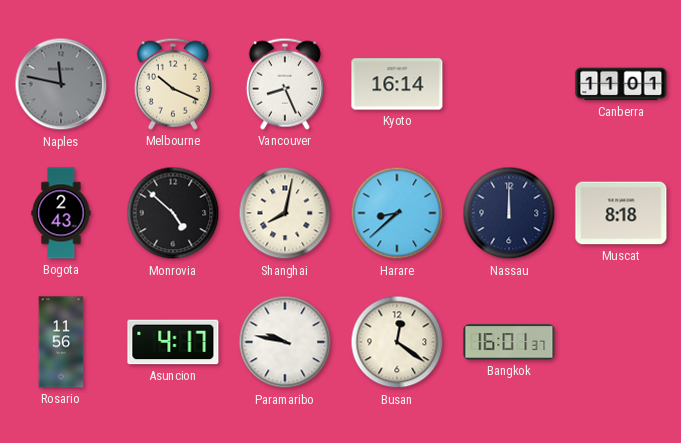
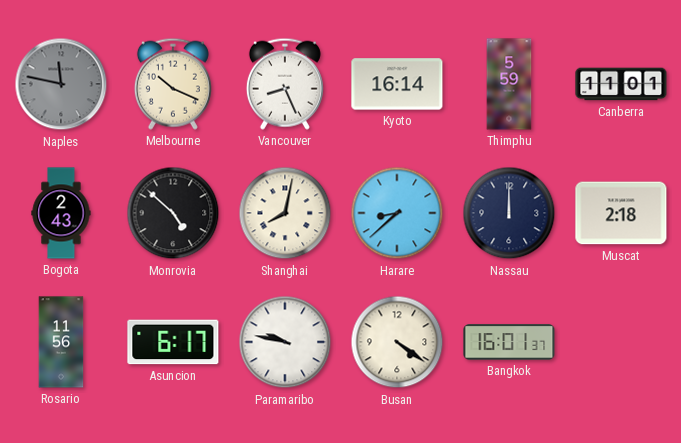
Thimphu: none -> 5:59 (509, 84)
Muscat: 8:18 -> 2:18 (621, 213)
Asuncion: 4:17 -> 6:17 (173, 342)
Busan: 12:21 -> 4:21 (397, 342)
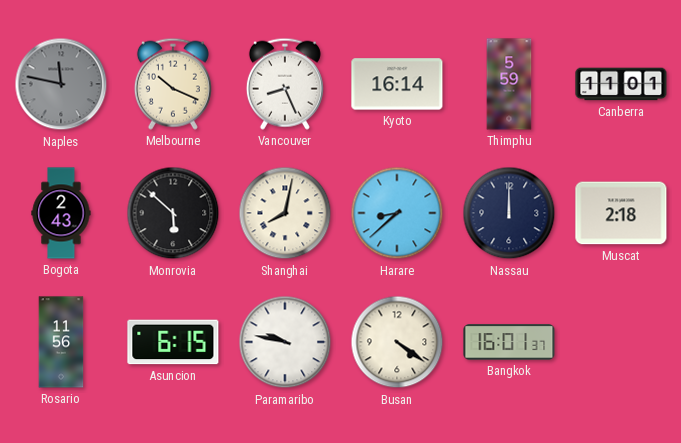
Monrovia: 4:52 -> 5:52 (173, 213)
Asuncion: 6:17 -> 6:15 (173, 342)
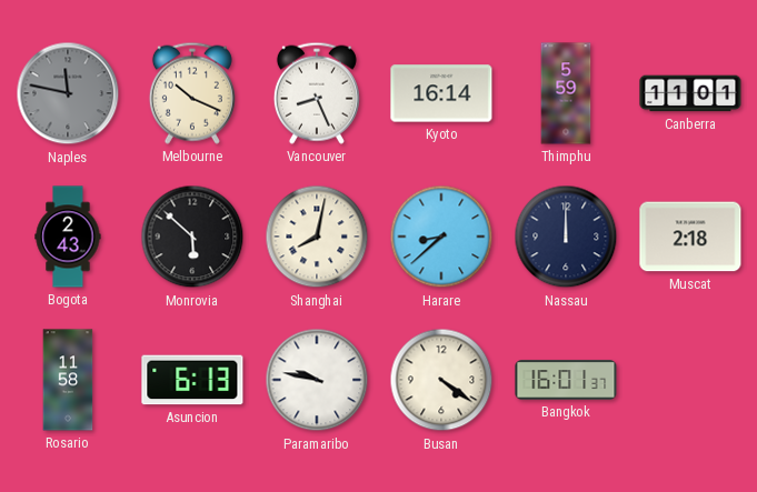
Rosario: 11:56 -> 11:58 (68, 380)
Asuncion: 6:15 -> 6:13 (192, 380)
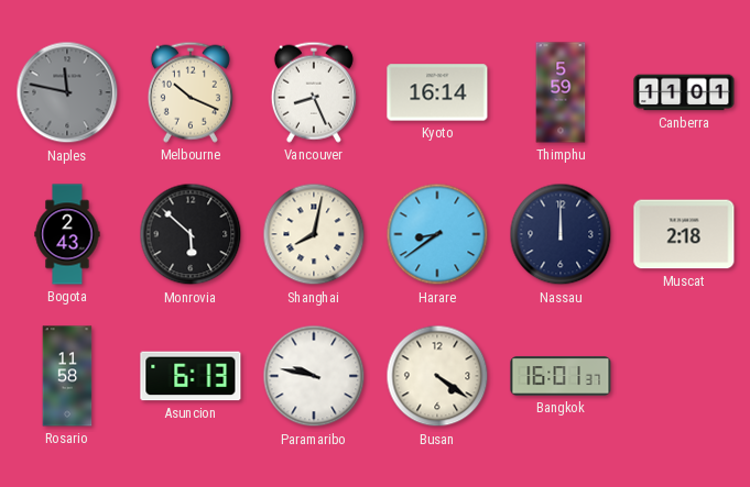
Harare: 8:38 -> 8:39 (437, 234)
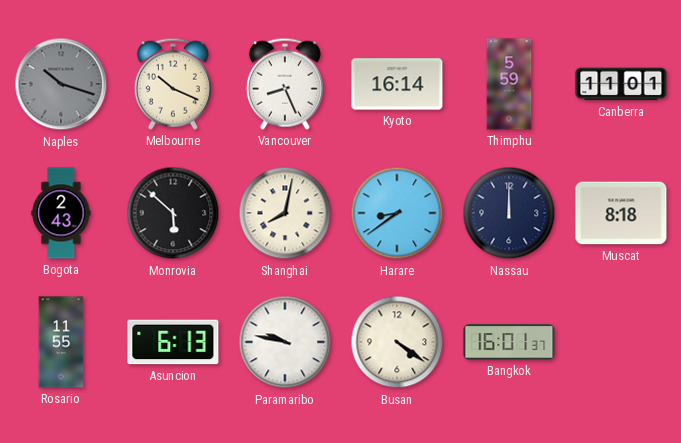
Naples: 11:47 -> 10:18 (61, 84)
Muscat: 2:18 -> 8:18 (621, 213)
Rosario: 11:58 -> 11:55 (61, 342)
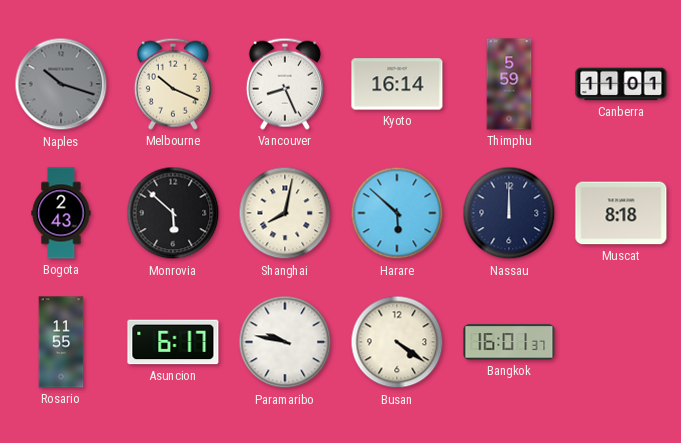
Harare: 8:39 -> 5:52 (397, 213)
Asuncion: 6:13 -> 6:17 (173, 342)
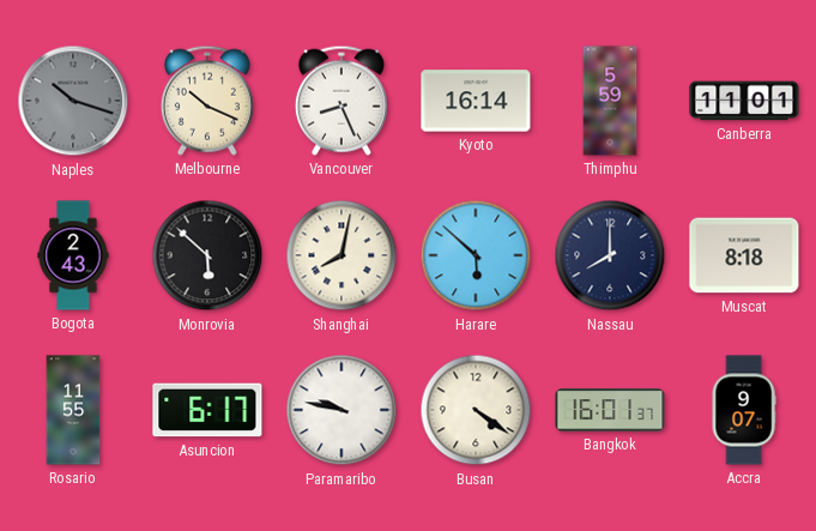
Nassau: 12:00 -> 8:00 (610, 255)
Accra: none -> 9:07 (744, 410)
